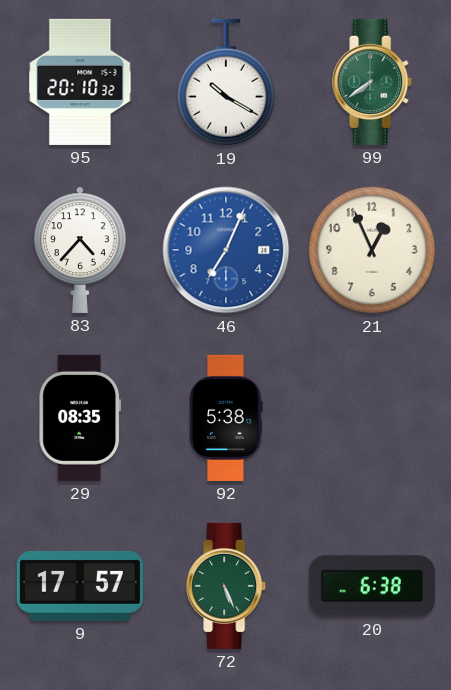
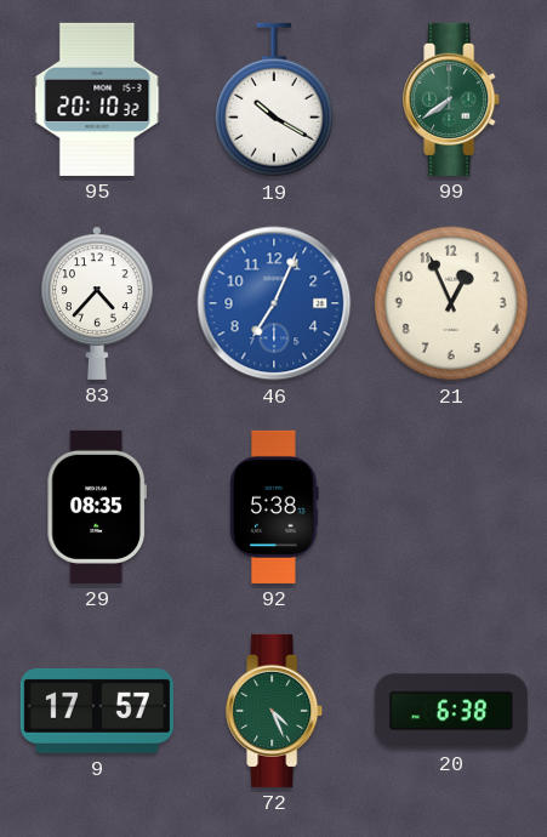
72: 5:26 -> 4:26 (275, 711)
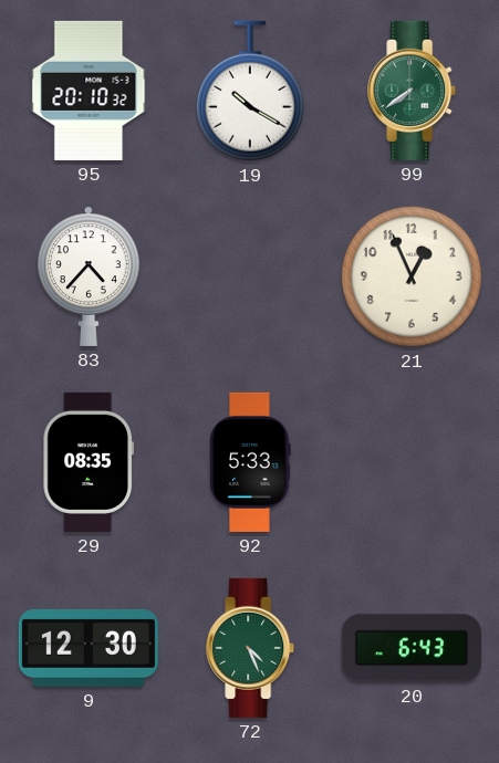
46: 7:04 -> none (274, 303)
92: 5:38 -> 5:33 (250, 462)
9: 17:57 -> 12:30 (89, 648)
20: 6:38 -> 6:43 (412, 648)
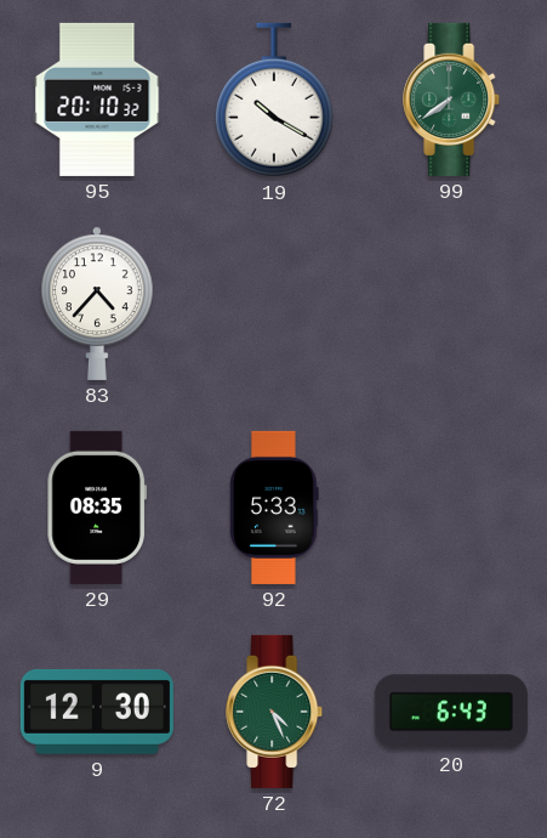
21: 12:56 -> none (412, 276)
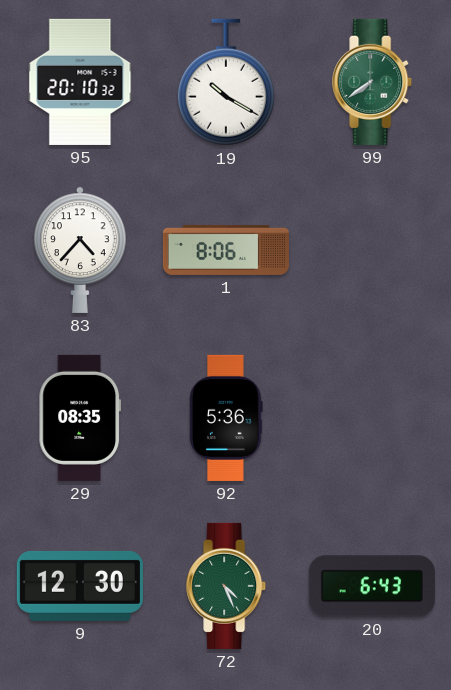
1: none -> 8:06 (226, 250)
92: 5:33 -> 5:36 (226, 418)
